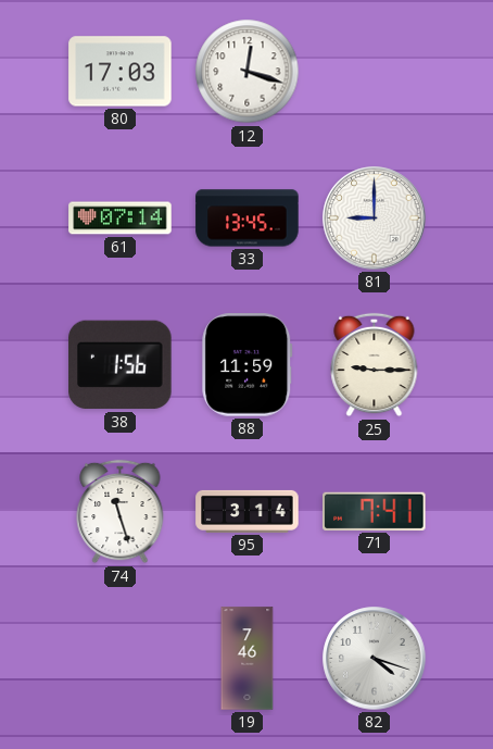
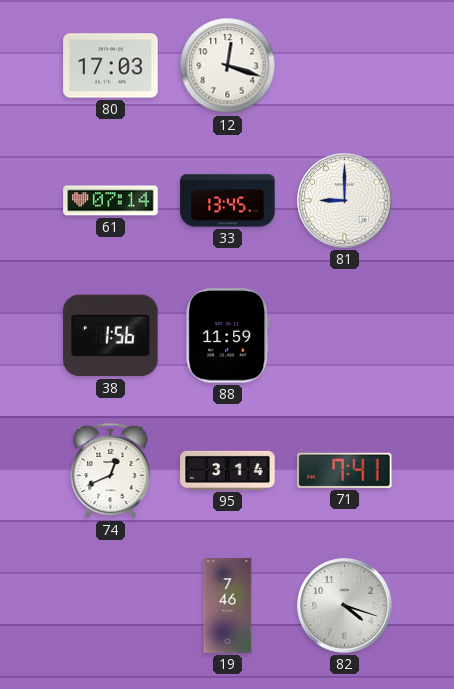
25: 9:15 -> none (375, 365)
74: 11:27 -> 12:41 (111, 471)
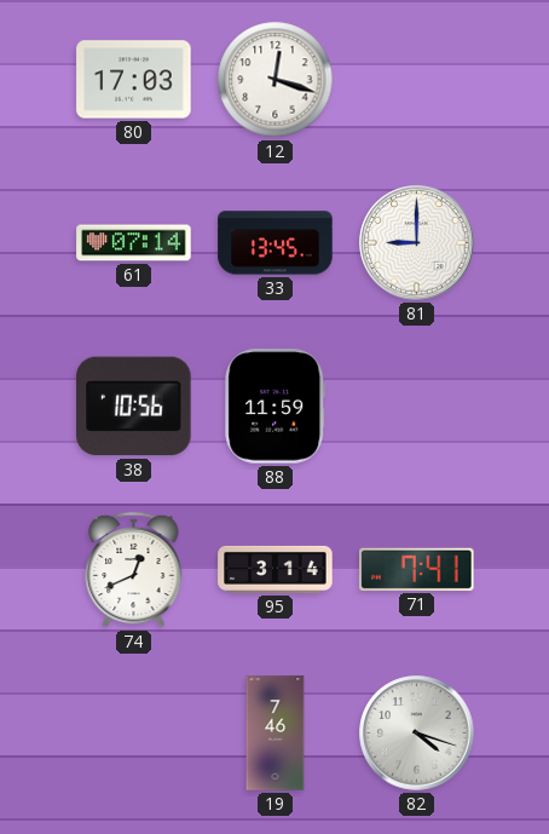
38: 1:56 -> 10:56 (134, 407)
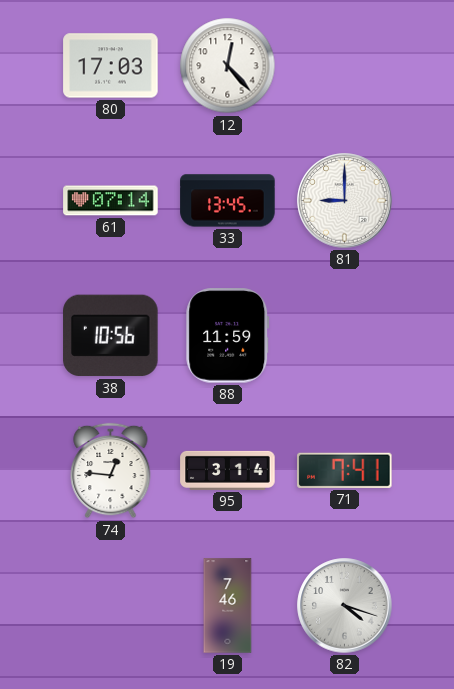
12: 12:18 -> 12:23 (228, 66)
74: 12:41 -> 12:46 (111, 471)
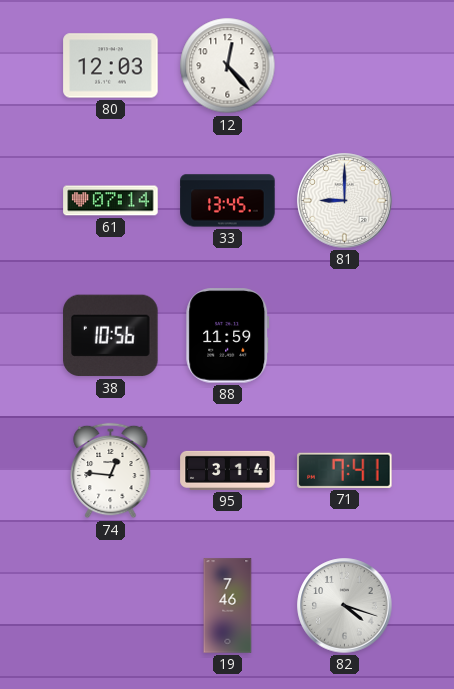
80: 17:03 -> 12:03 (111, 66)
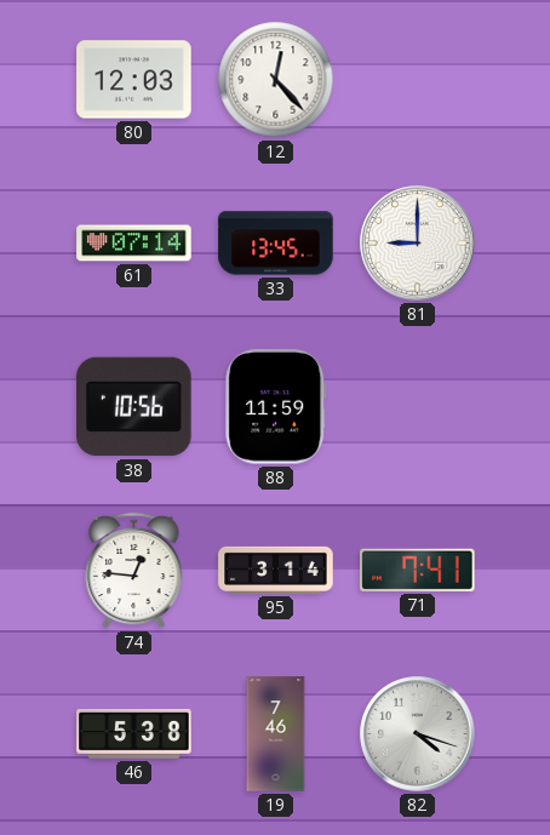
46: none -> 5:38 (134, 733)
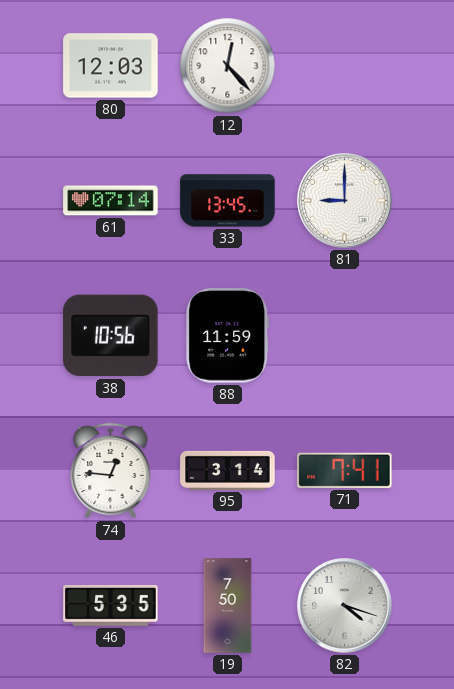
46: 5:38 -> 5:35 (111, 605)
19: 7:46 -> 7:50 (228, 606)
